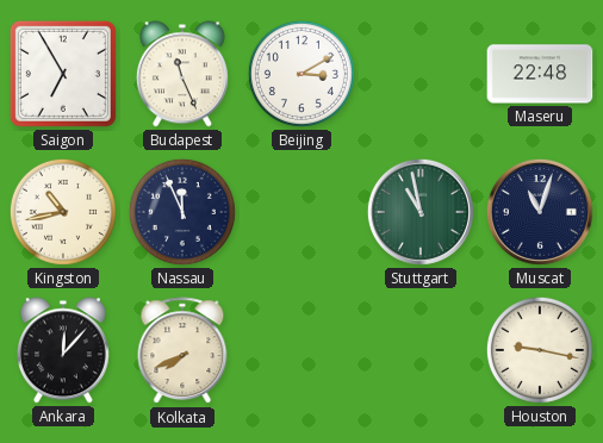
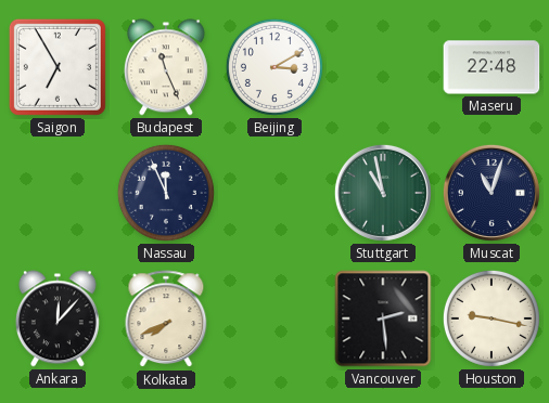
Kingston: 10:43 -> none (63, 212)
Vancouver: none -> 2:29 (383, 318)
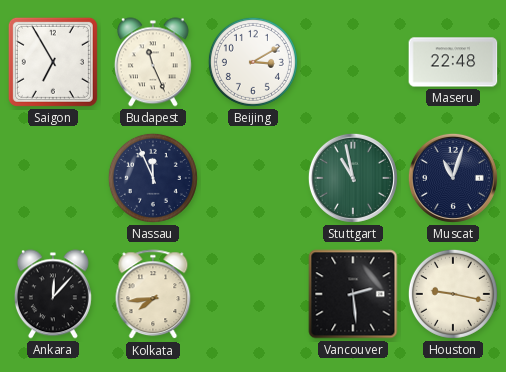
Kolkata: 7:41 -> 7:44 (153, 295)
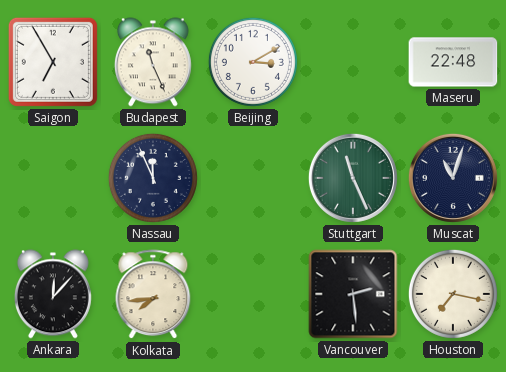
Stuttgart: 10:58 -> 11:26 (353, 178)
Houston: 9:17 -> 7:17 (453, 294)
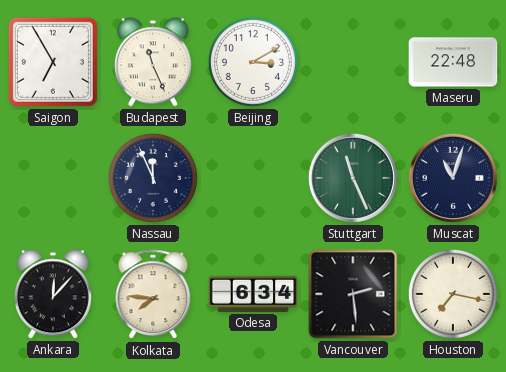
Kolkata: 7:44 -> 7:46 (153, 295)
Odesa: none -> 6:34 (253, 294)
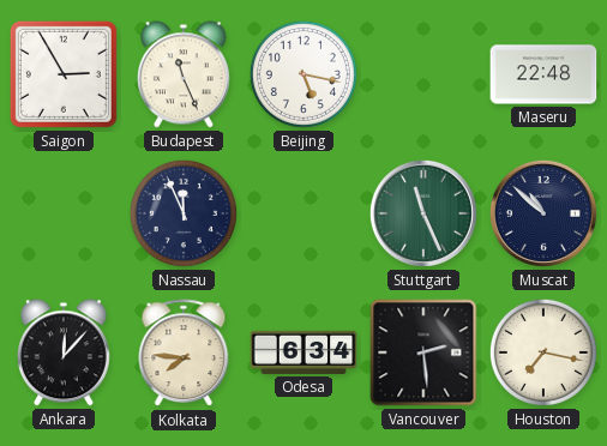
Saigon: 6:55 -> 2:55 (64, 74)
Beijing: 3:10 -> 5:17 (303, 74)
Muscat: 11:03 -> 10:52 (543, 213)
